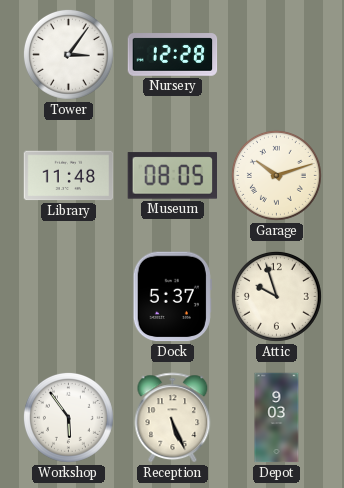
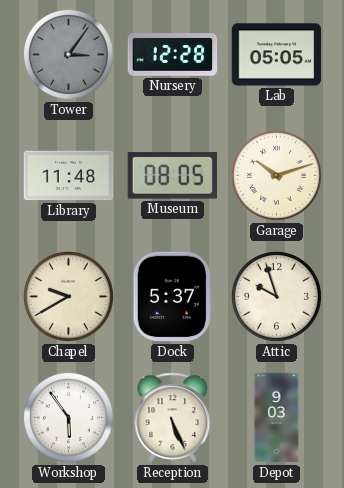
Tower dial: white -> grey (68, 54)
Lab: none -> 05:05 (277, 55)
Chapel: none -> 9:40 (68, 296)
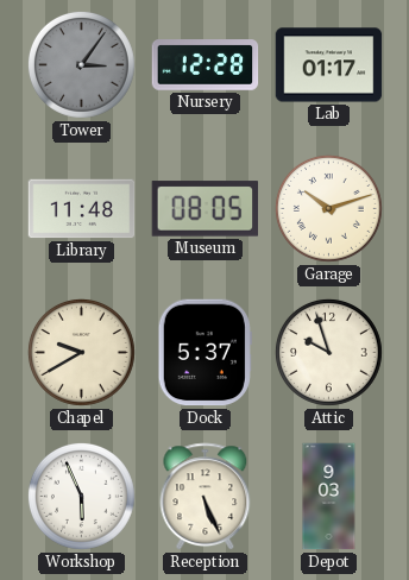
Lab: 05:05 -> 01:17 (329, 65)
Workshop: 5:54 -> 5:56 (81, 496)
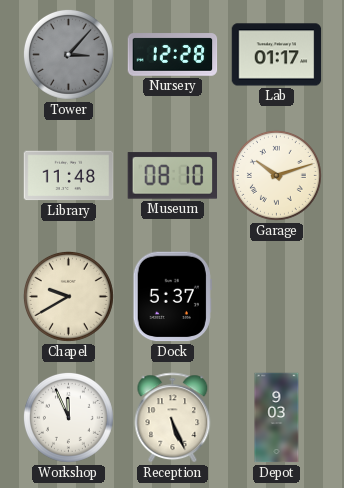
Tower: 3:06 -> 3:07 (68, 54)
Museum: 08:05 -> 08:10 (173, 176)
Attic: 9:57 -> none (328, 352)
Workshop: 5:56 -> 11:56 (68, 417)
